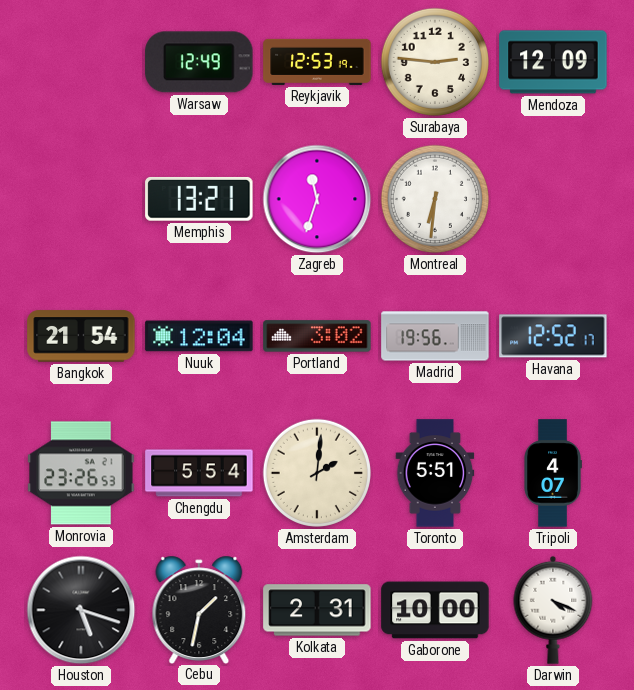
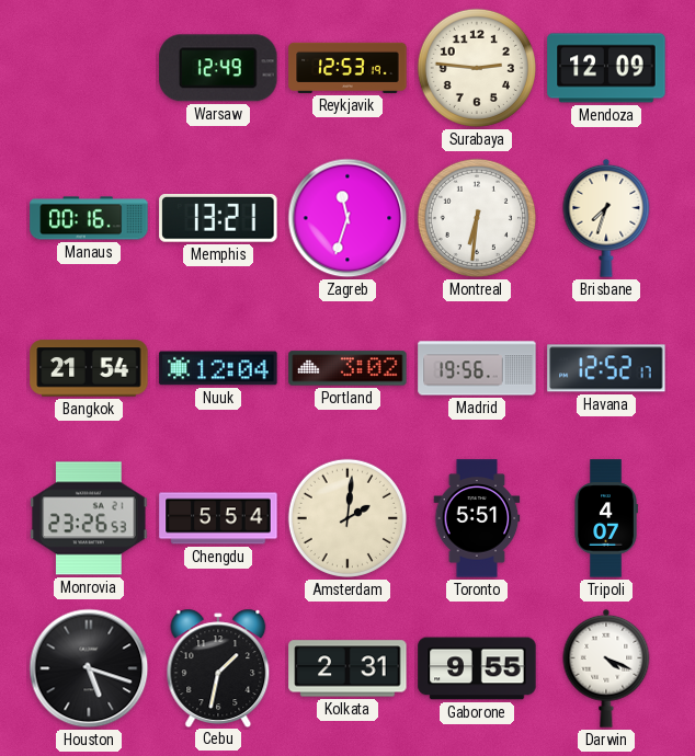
Manaus: none -> 00:16 (89, 218)
Brisbane: none -> 7:33 (606, 218)
Gaborone: 10:00 -> 9:55 (477, 668)
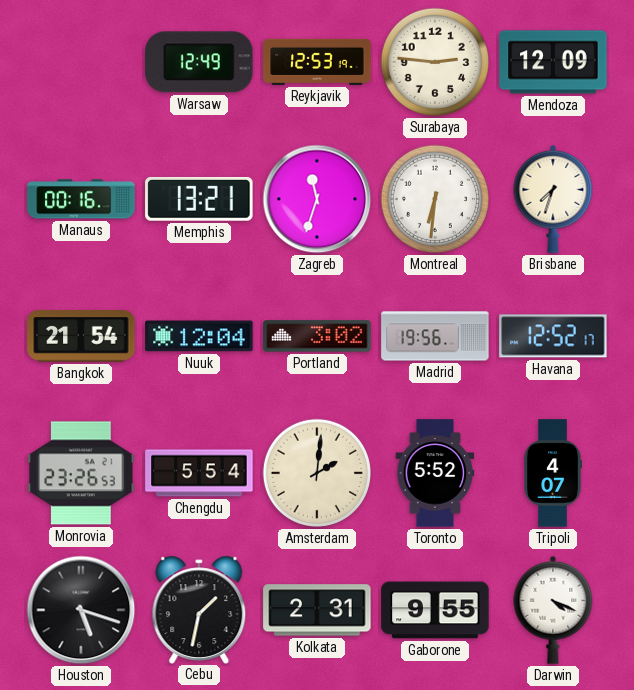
Toronto: 5:51 -> 5:52 (435, 473)
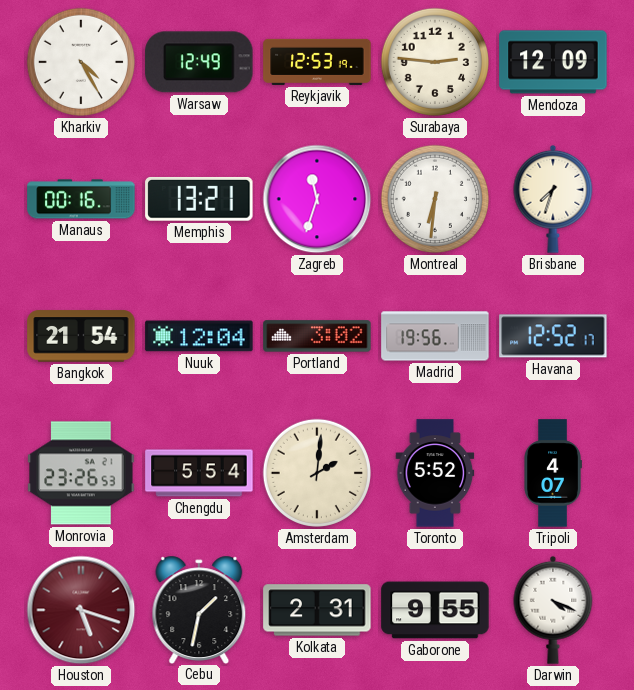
Kharkiv: none -> 4:25 (81, 62)
Houston dial: black -> burgundy (81, 610)
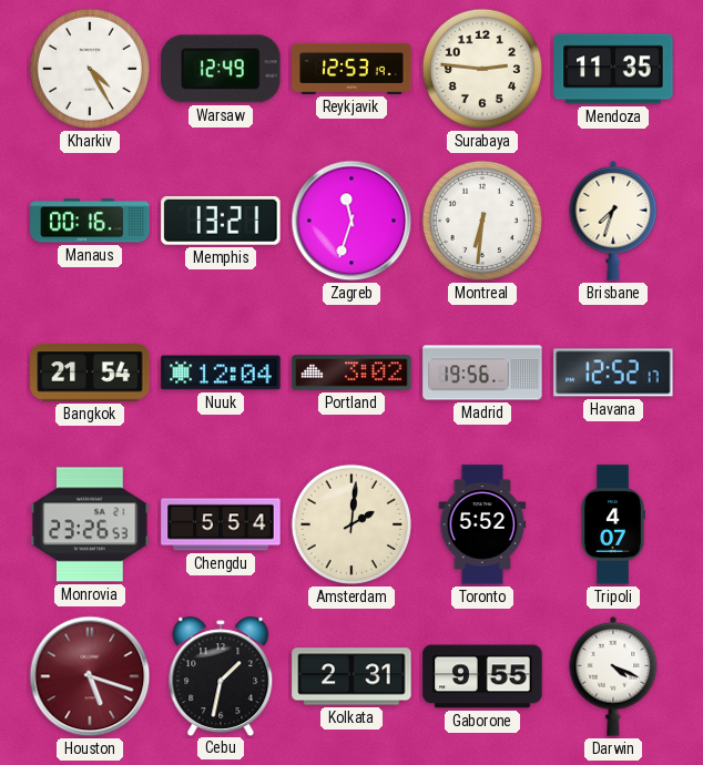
Mendoza: 12:09 -> 11:35 (613, 69)
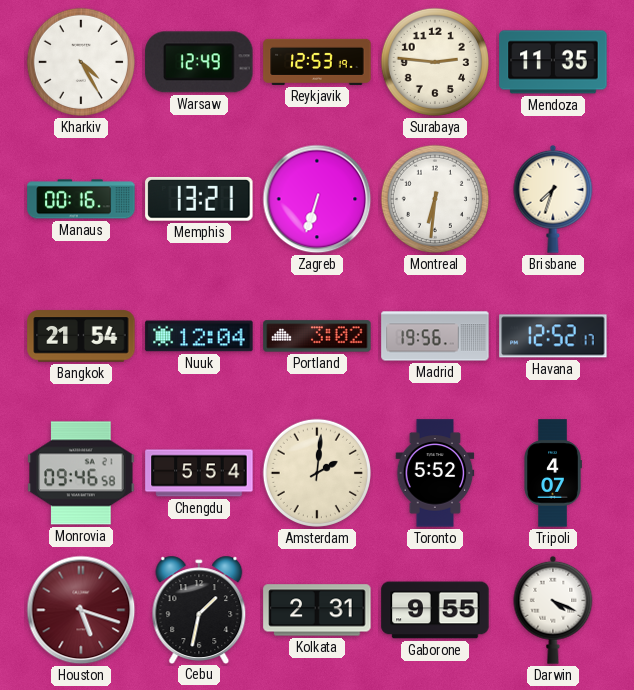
Zagreb: 11:33 -> 6:33 (317, 199)
Monrovia: 23:26 -> 09:46 (81, 473)
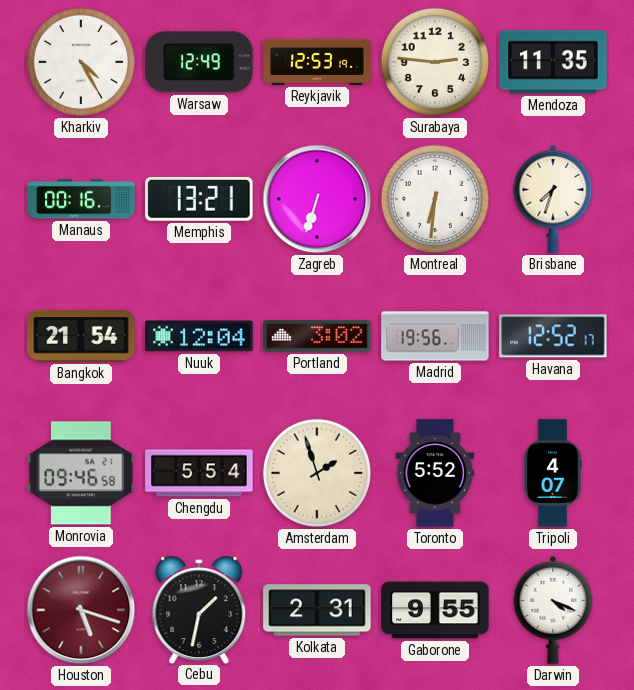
Amsterdam: 2:01 -> 1:57 (317, 473)
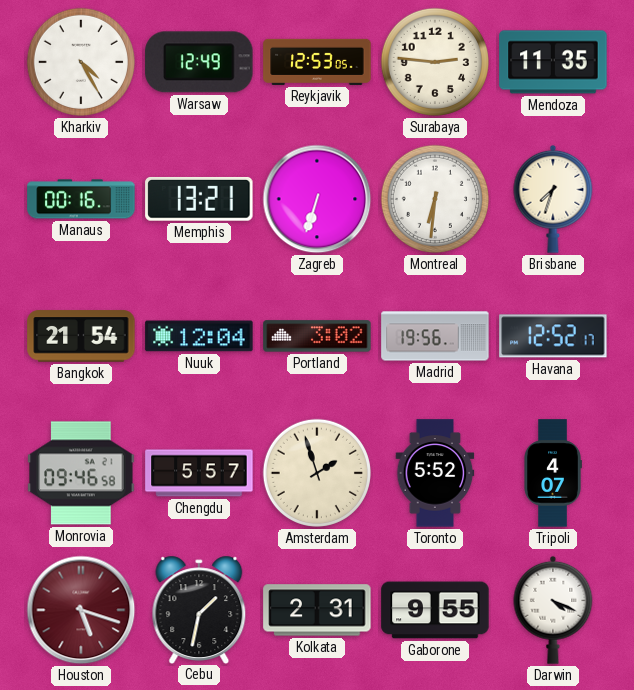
Reykjavik: 12:53:19 -> 12:53:05 (317, 62)
Chengdu: 5:54 -> 5:57 (199, 473)
